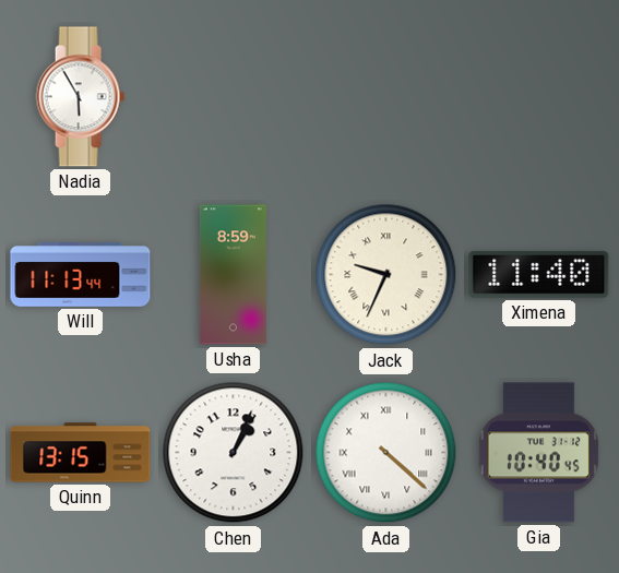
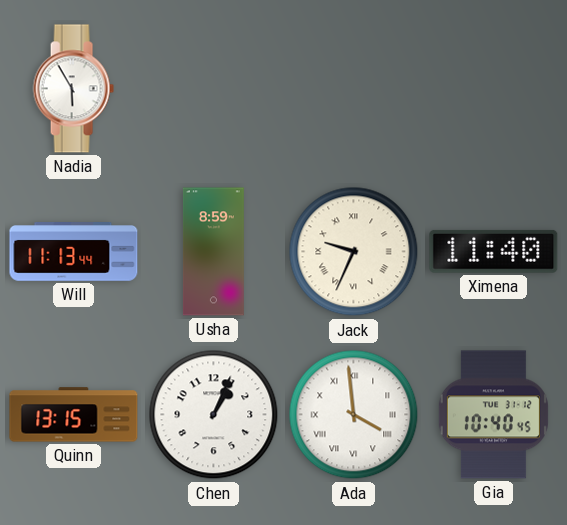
Ada: 4:22 -> 3:59 (354, 415)
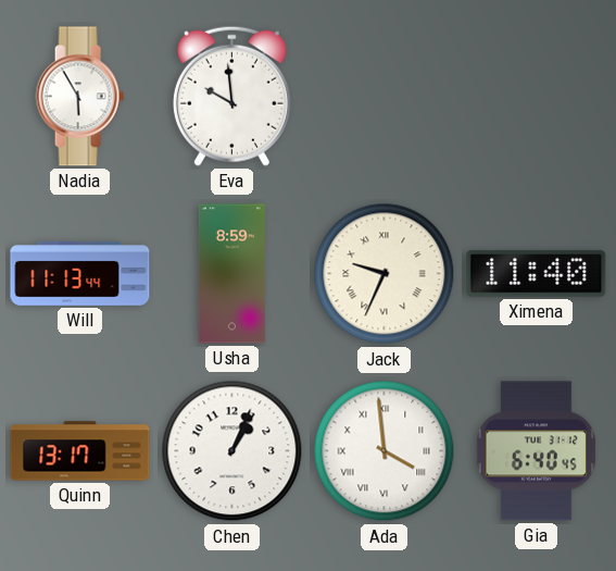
Eva: none -> 9:59 (231, 96)
Quinn: 13:15 -> 13:17 (80, 451)
Gia: 10:40 -> 6:40 (536, 451)
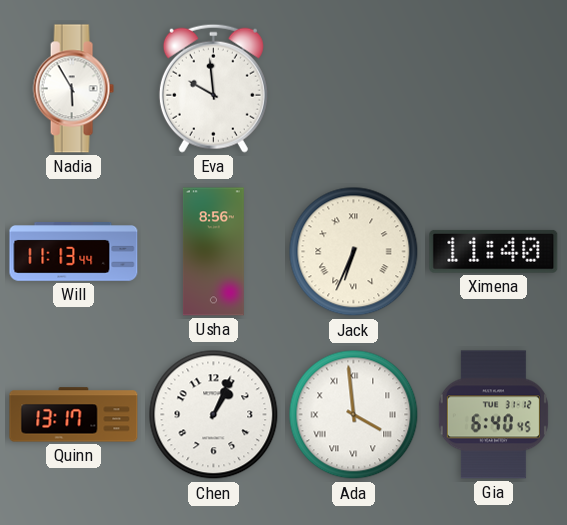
Usha: 8:59 -> 8:56 (213, 252)
Jack: 9:34 -> 6:34 (354, 252)
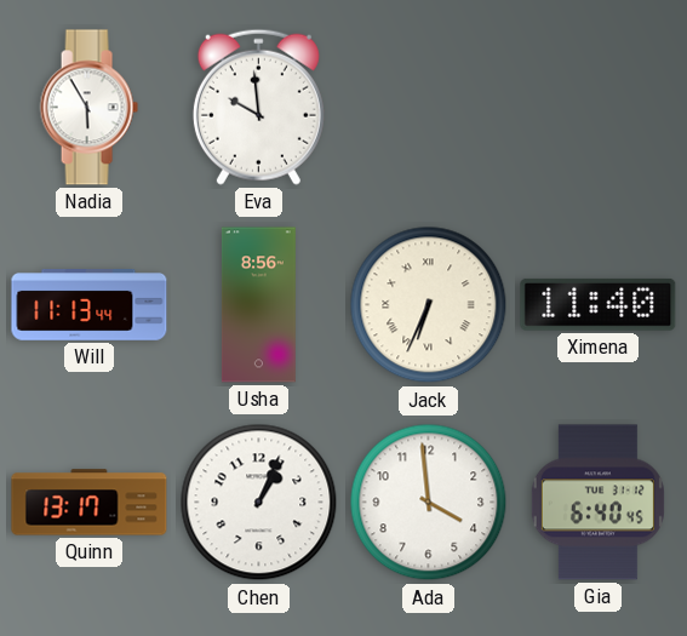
Ada numerals: Roman -> Arabic (429, 503)
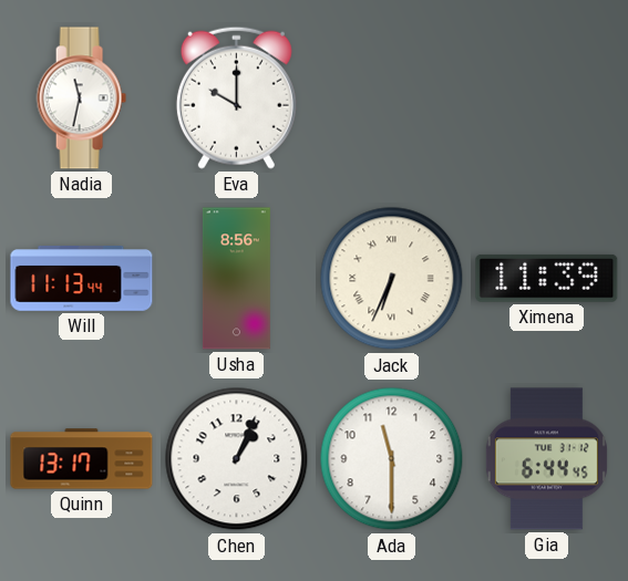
Nadia: 5:55 -> 11:32 (81, 98)
Eva: 9:59 -> 10:00 (236, 97)
Ximena: 11:40 -> 11:39 (547, 278)
Ada: 3:59 -> 11:30 (392, 459)
Gia: 6:40 -> 6:44 (546, 459)
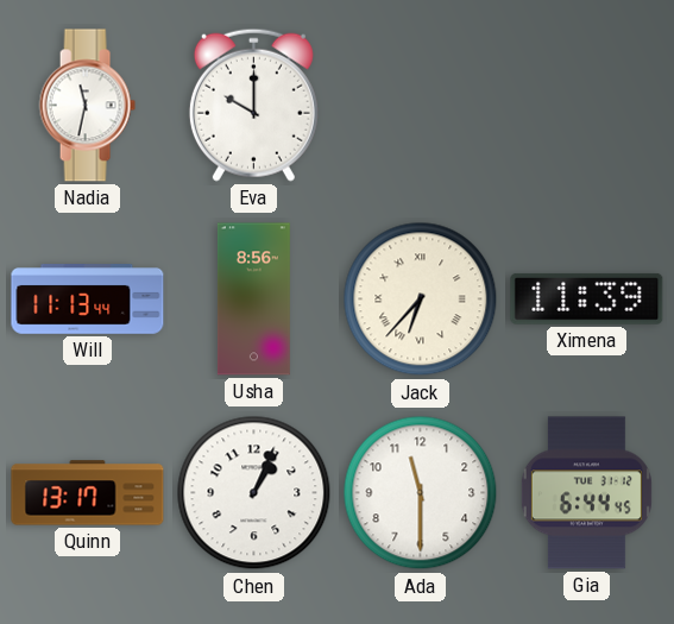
Jack: 6:34 -> 6:37 (421, 300)
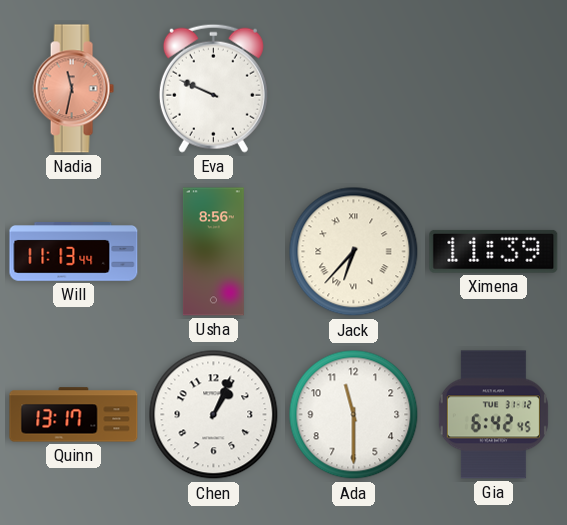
Nadia dial: white -> salmon (73, 89)
Eva: 10:00 -> 9:49 (213, 88)
Gia: 6:44 -> 6:42 (493, 415)
